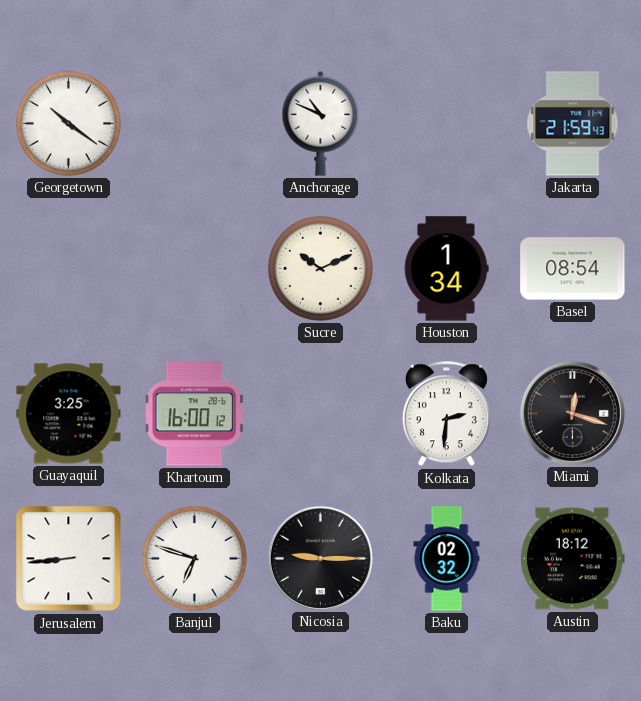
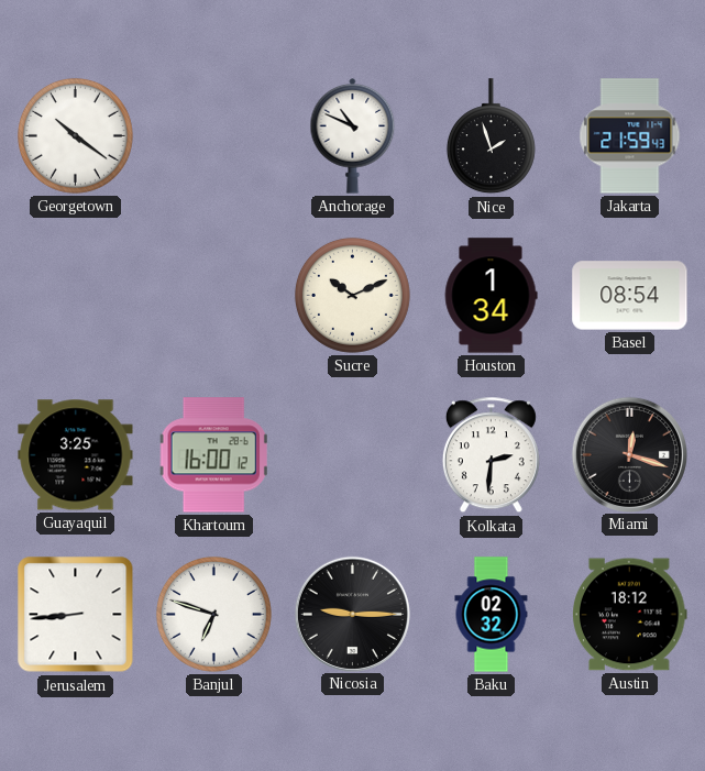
Nice: none -> 1:57 (491, 136)
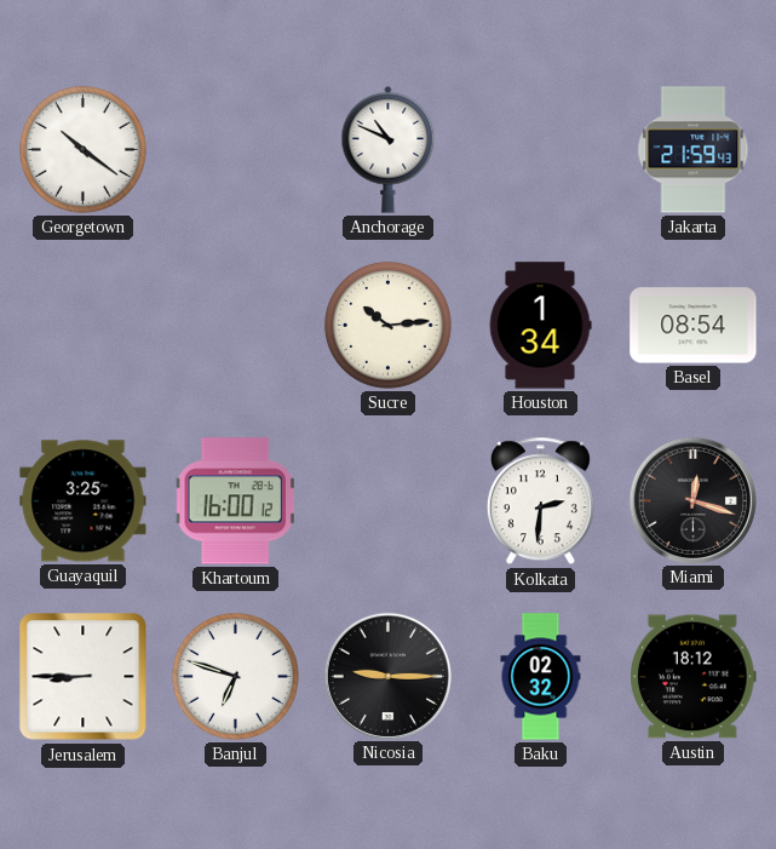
Nice: 1:57 -> none (491, 136)
Sucre: 10:11 -> 10:14 (387, 325)
Jerusalem: 8:44 -> 8:45 (84, 677)
